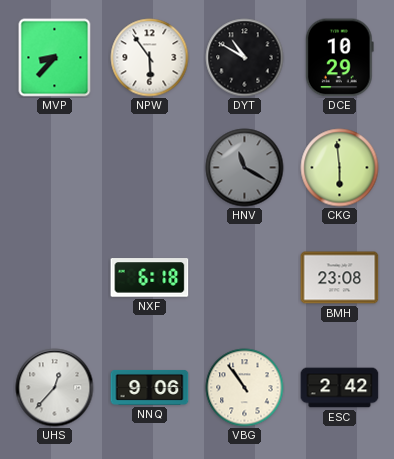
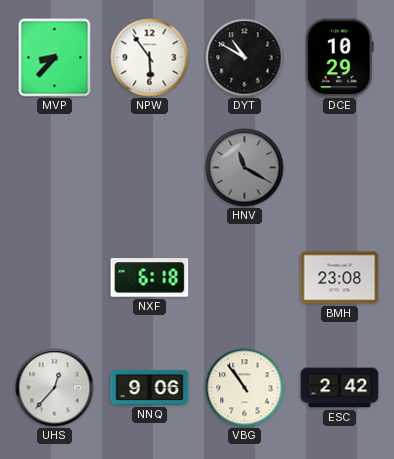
CKG: 5:59 -> none (340, 168)
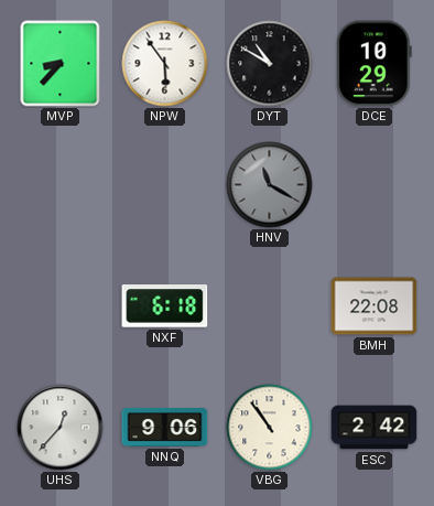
BMH: 23:08 -> 22:08 (375, 306)
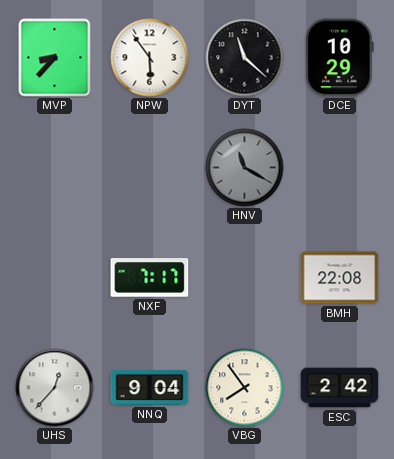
DYT: 10:50 -> 11:22 (245, 58)
NXF: 6:18 -> 7:17 (150, 278)
NNQ: 9:06 -> 9:04 (150, 387)
VBG: 10:54 -> 7:54 (245, 388)
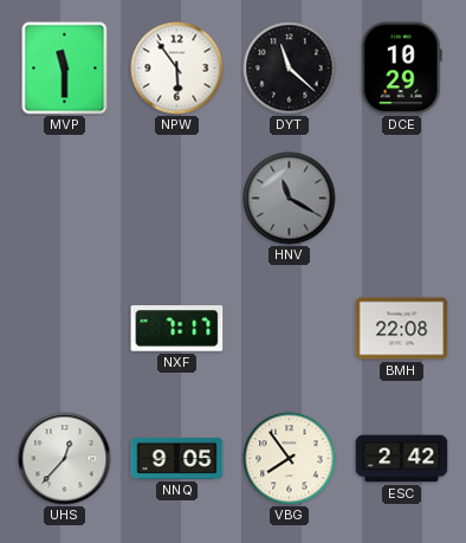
MVP: 8:37 -> 11:30 (65, 69)
NNQ: 9:04 -> 9:05 (177, 458)
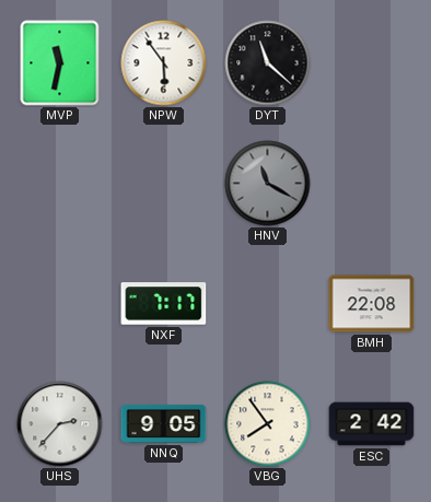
MVP: 11:30 -> 11:32 (60, 63)
DCE: 10:29 -> none (401, 69)
UHS: 12:37 -> 2:37 (60, 424)
